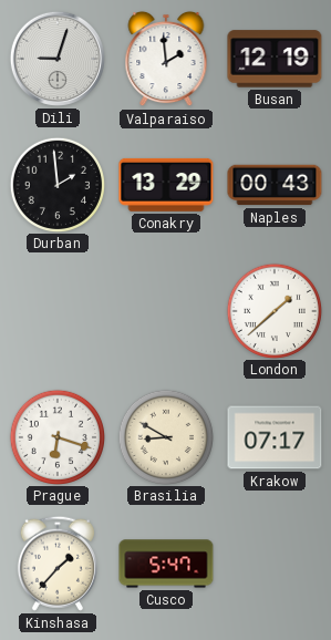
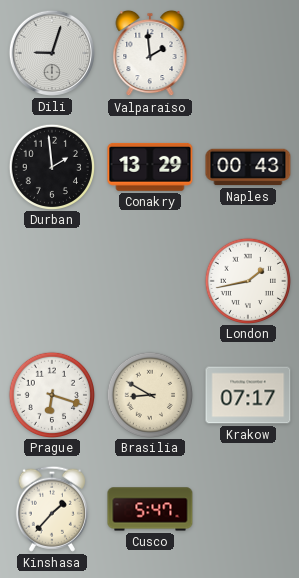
Busan: 12:19 -> none (275, 59)
London: 1:38 -> 1:43 (247, 280)
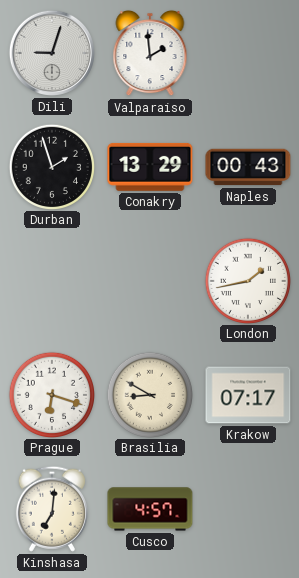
Durban: 1:59 -> 1:57 (51, 166)
Kinshasa: 1:37 -> 7:01 (52, 509)
Cusco: 5:47 -> 4:57 (150, 509)
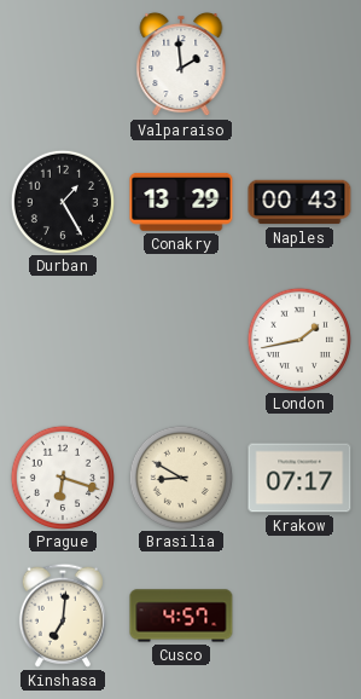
Dili: 9:03 -> none (52, 53)
Durban: 1:57 -> 1:25 (62, 201)
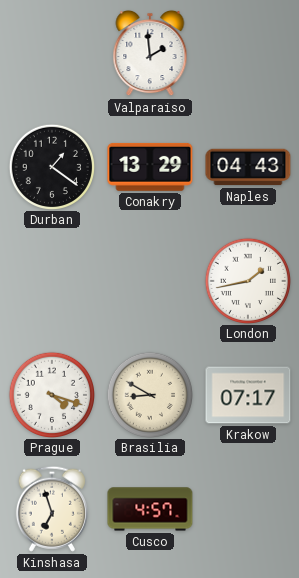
Durban: 1:25 -> 1:21 (51, 166)
Naples: 00:43 -> 04:43 (248, 167)
Prague: 6:18 -> 4:18 (51, 394)
Kinshasa: 7:01 -> 6:57 (52, 509)
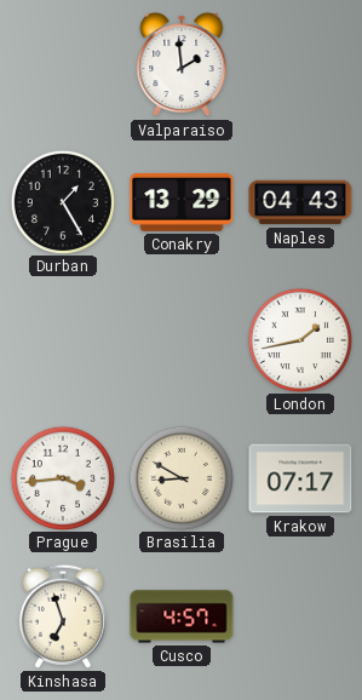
Durban: 1:21 -> 1:25 (62, 201)
Prague: 4:18 -> 3:44 (62, 477)
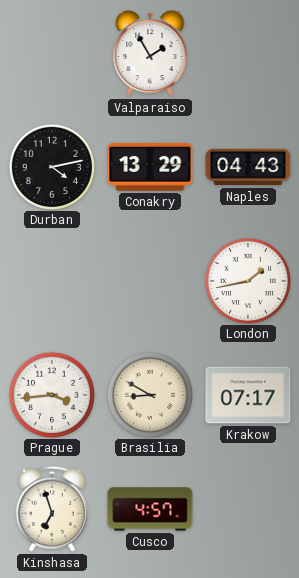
Valparaiso: 1:59 -> 1:55 (150, 53)
Durban: 1:25 -> 4:13 (51, 166)
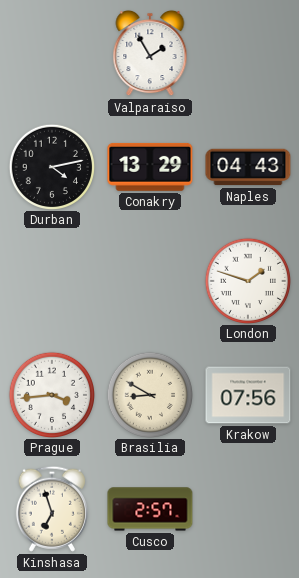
London: 1:43 -> 1:48 (247, 280)
Krakow: 07:17 -> 07:56 (248, 395)
Cusco: 4:57 -> 2:57 (150, 509)
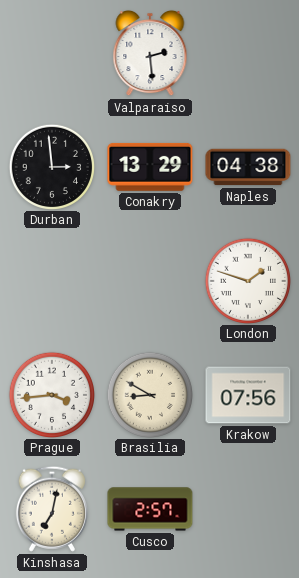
Valparaiso: 1:55 -> 2:29 (150, 53)
Durban: 4:13 -> 2:59 (51, 166)
Naples: 04:43 -> 04:38 (248, 167)
Kinshasa: 6:57 -> 7:02 (52, 509)
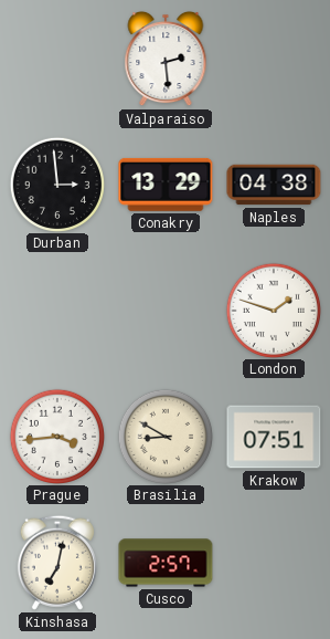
Krakow: 07:56 -> 07:51 (274, 437)
